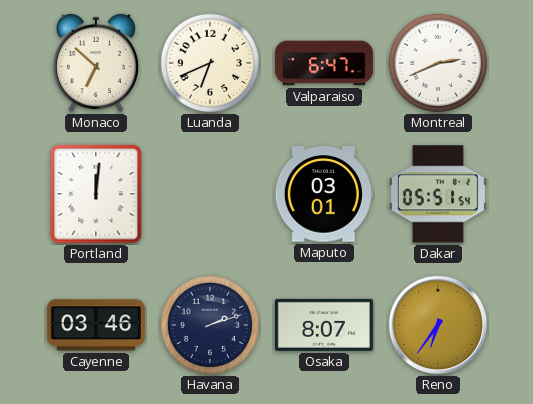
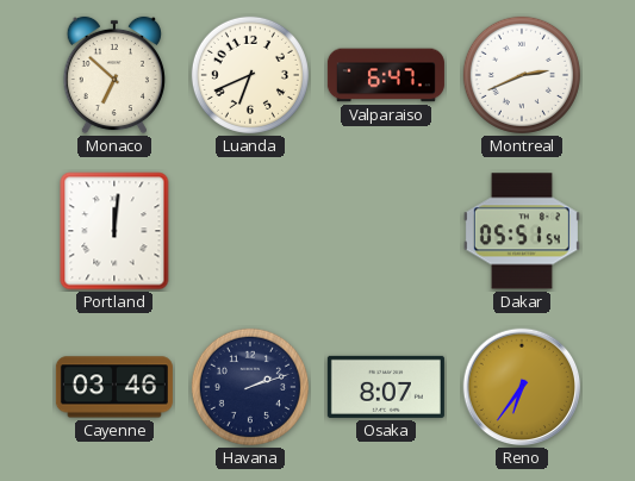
Maputo: 03:01 -> none (324, 194)
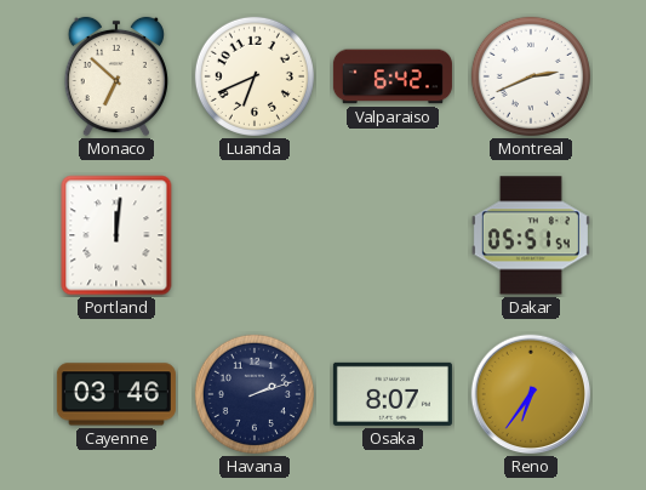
Valparaiso: 6:47 -> 6:42 (393, 76)
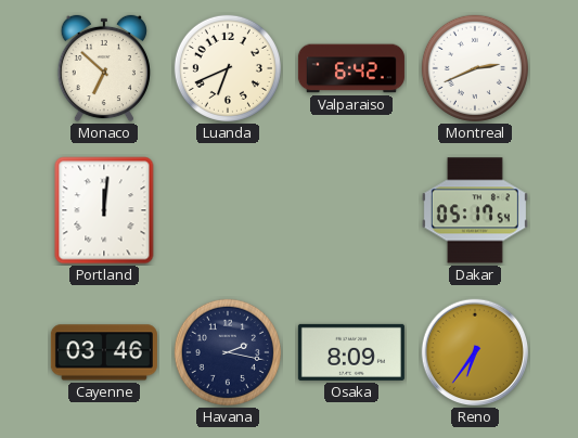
Dakar: 05:51 -> 05:17 (475, 210)
Havana: 2:12 -> 2:17 (228, 352)
Osaka: 8:07 -> 8:09 (351, 352)
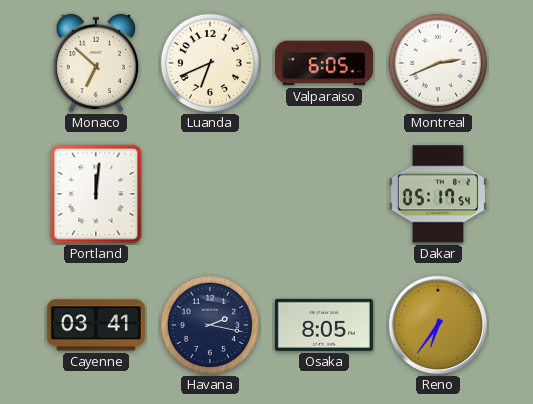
Valparaiso: 6:42 -> 6:05 (324, 63)
Cayenne: 03:46 -> 03:41 (96, 325)
Osaka: 8:09 -> 8:05 (324, 325)
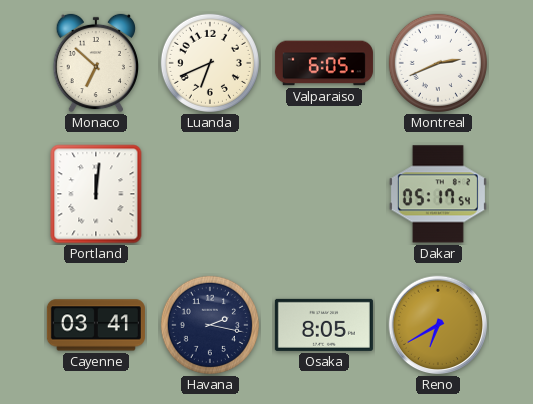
Reno: 6:36 -> 6:40 (438, 325)
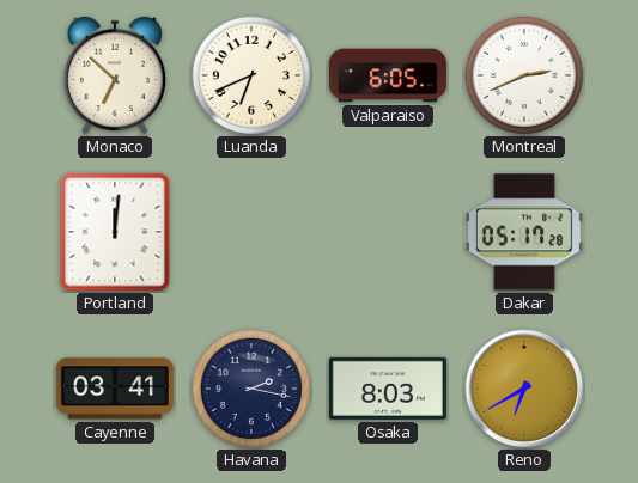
Dakar: 05:17:54 -> 05:17:28 (524, 232)
Osaka: 8:05 -> 8:03 (388, 389)
